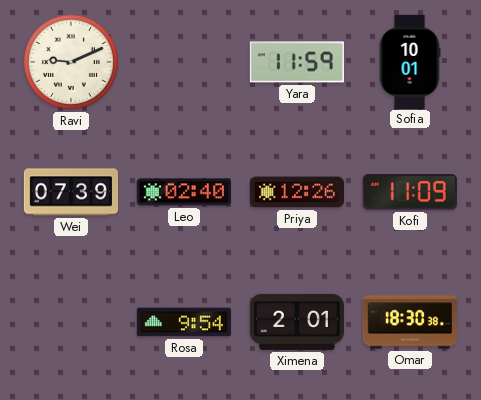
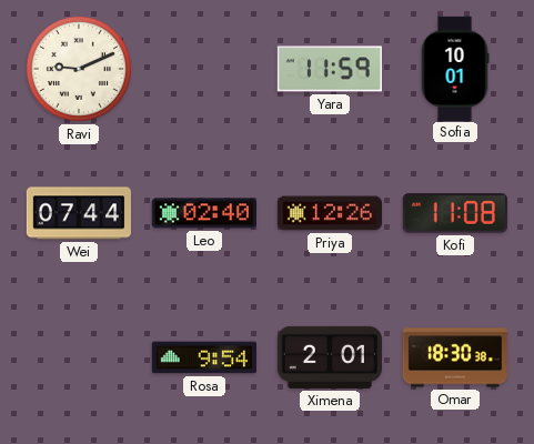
Wei: 07:39 -> 07:44 (78, 213)
Kofi: 11:09 -> 11:08 (455, 213)
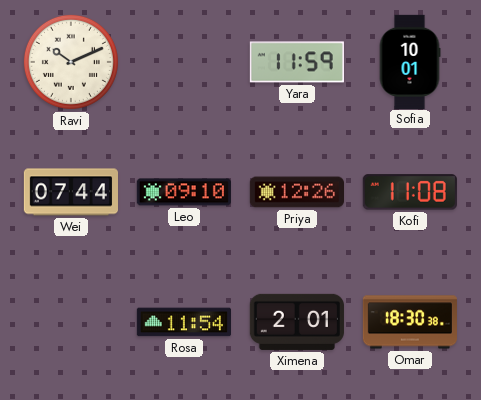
Ravi: 9:11 -> 10:11 (71, 62)
Leo: 02:40 -> 09:10 (184, 192)
Rosa: 9:54 -> 11:54 (183, 322)
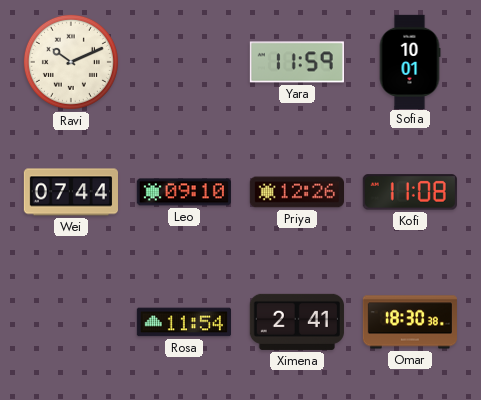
Ximena: 2:01 -> 2:41 (297, 322)
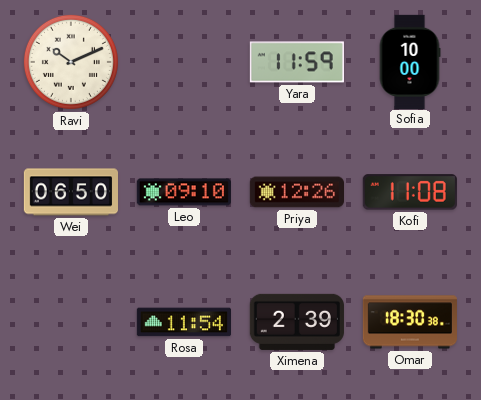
Sofia: 10:01 -> 10:00 (410, 61)
Wei: 07:44 -> 06:50 (70, 192)
Ximena: 2:41 -> 2:39 (297, 322)
